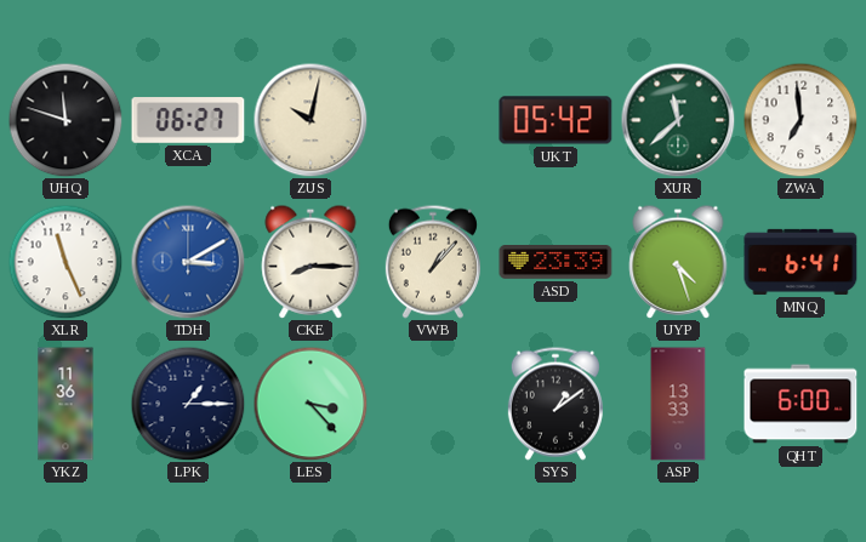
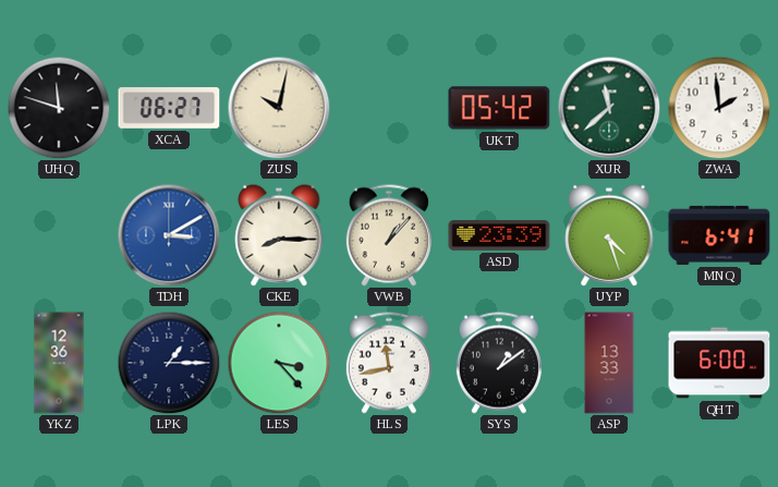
ZWA: 6:59 -> 1:59 (719, 108)
XLR: 11:26 -> none (65, 262)
YKZ: 11:36 -> 12:36 (59, 363)
HLS: none -> 11:43 (389, 363)
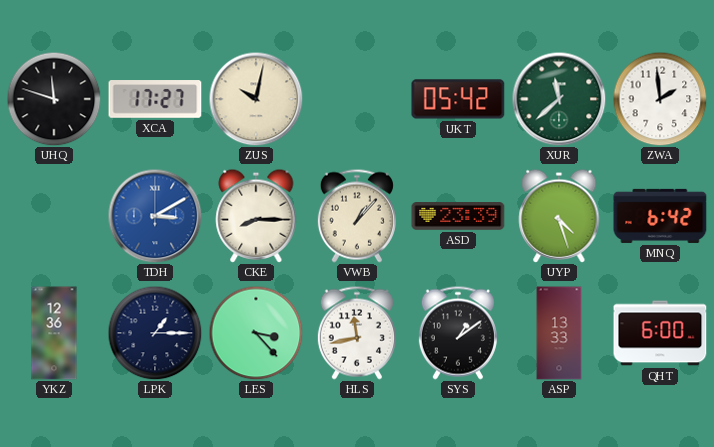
XCA: 06:27 -> 17:27 (155, 99)
MNQ: 6:41 -> 6:42 (660, 216)
